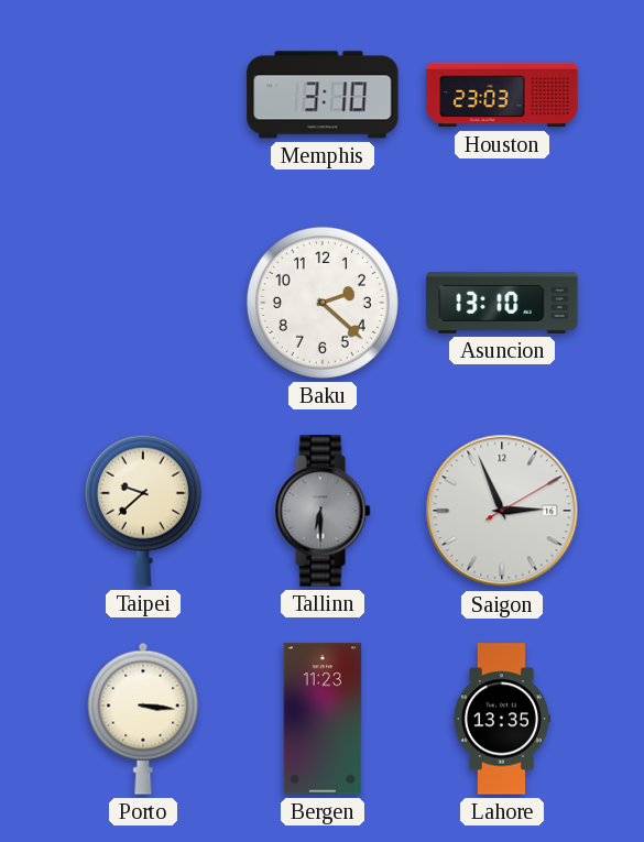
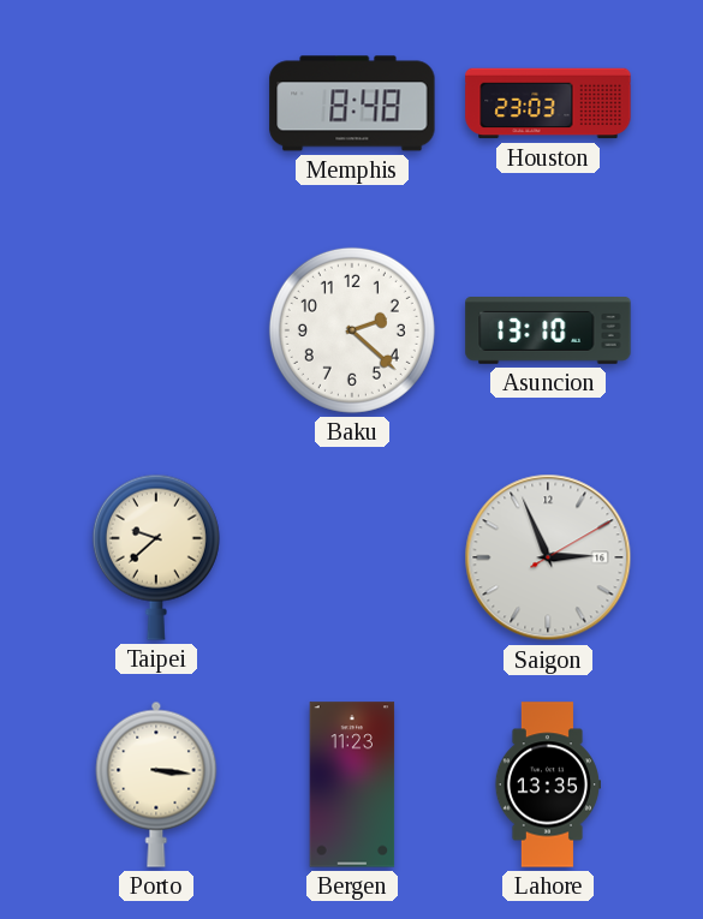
Memphis: 3:10 -> 8:48 (352, 103)
Tallinn: 6:30 -> none (323, 511)
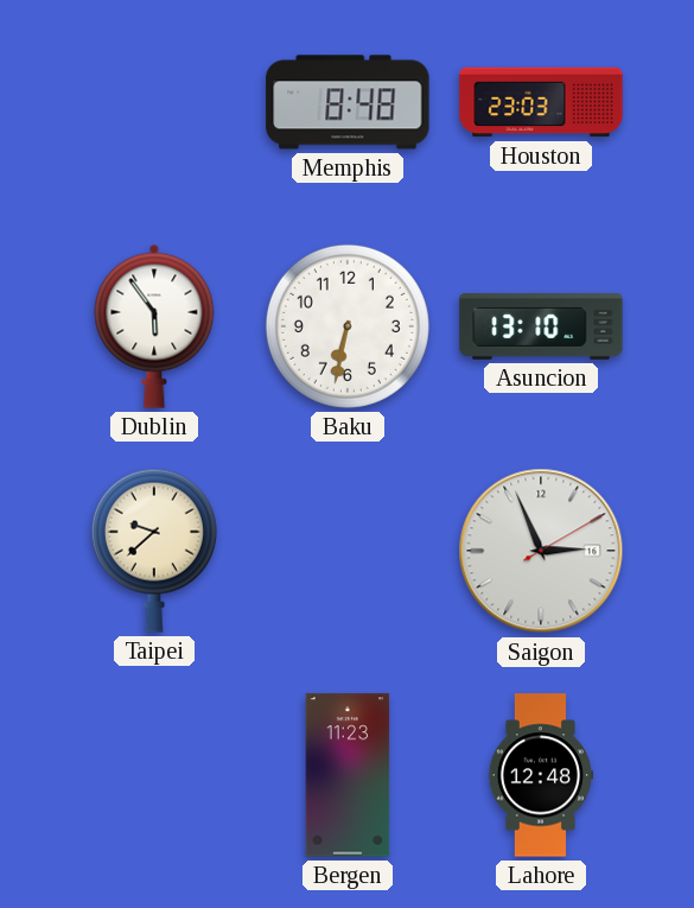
Dublin: none -> 5:54 (154, 326)
Baku: 2:22 -> 6:32 (348, 326)
Porto: 3:16 -> none (156, 784)
Lahore: 13:35 -> 12:48 (540, 775)
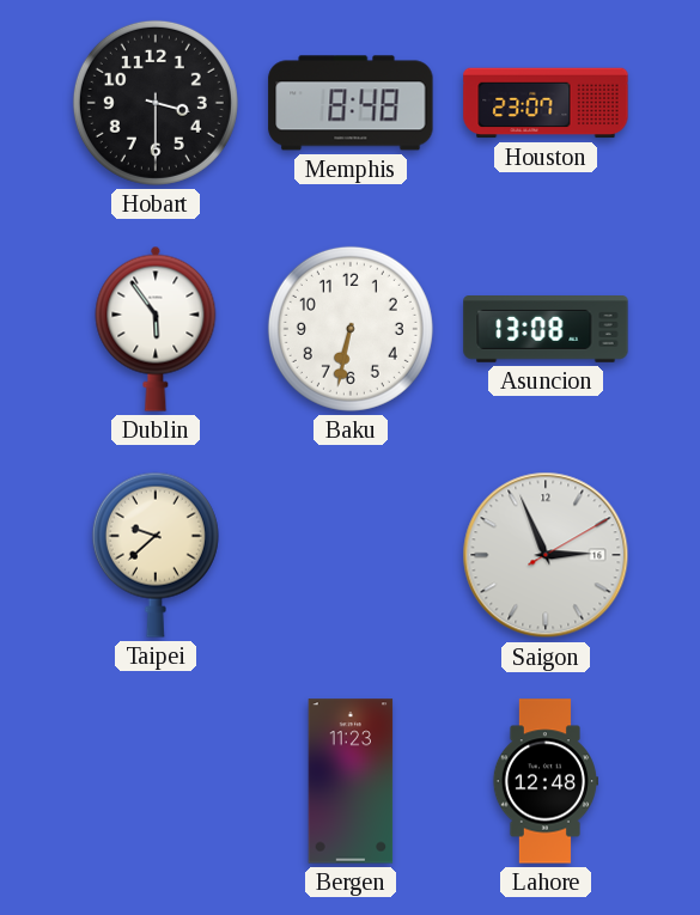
Hobart: none -> 3:30 (156, 103)
Houston: 23:03 -> 23:07 (546, 103)
Asuncion: 13:10 -> 13:08 (546, 330)
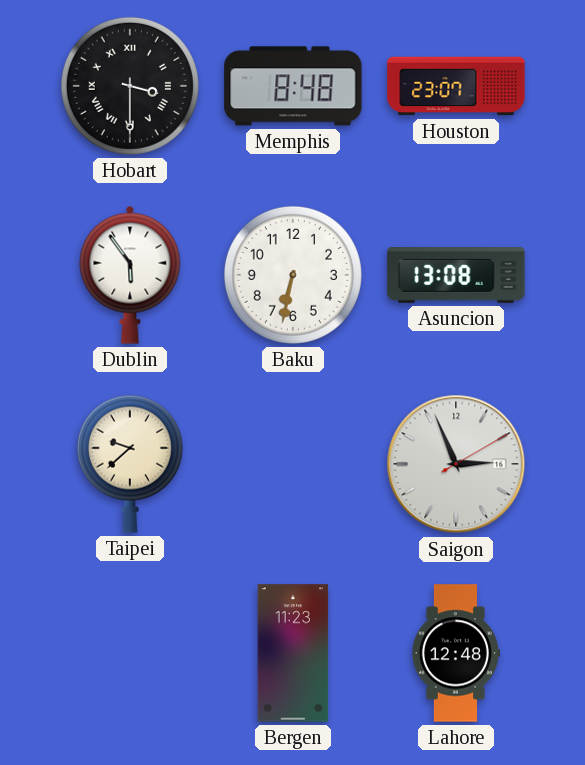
Hobart numerals: Arabic -> Roman (130, 86)
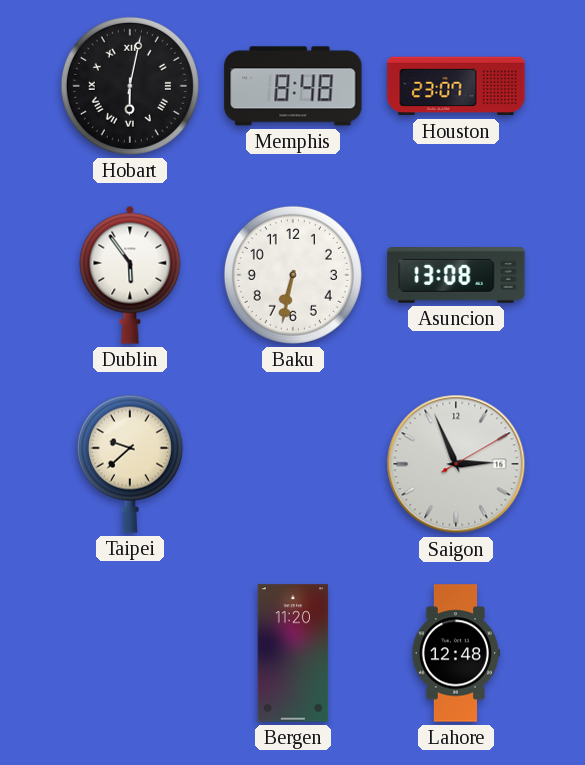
Hobart: 3:30 -> 6:02 (130, 86)
Bergen: 11:23 -> 11:20 (293, 653)
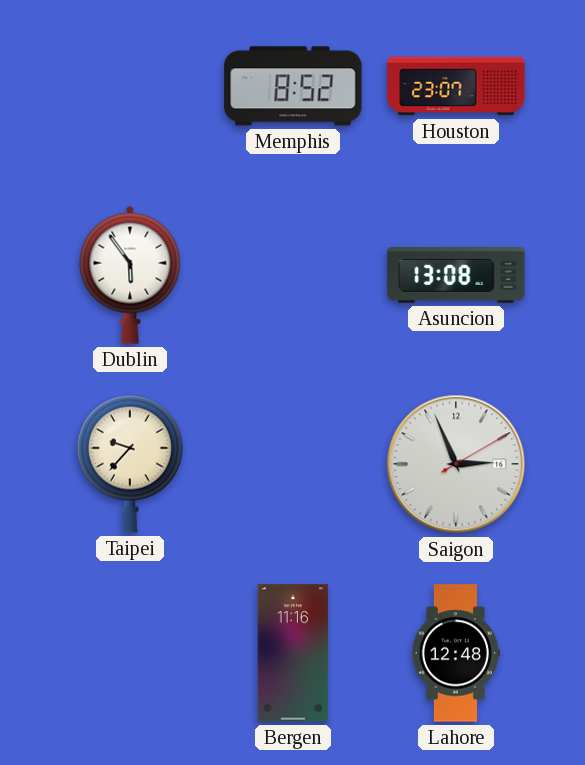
Hobart: 6:02 -> none (130, 86)
Memphis: 8:48 -> 8:52 (293, 86)
Baku: 6:32 -> none (293, 275)
Taipei: 9:38 -> 9:37 (130, 464)
Bergen: 11:20 -> 11:16 (293, 653)
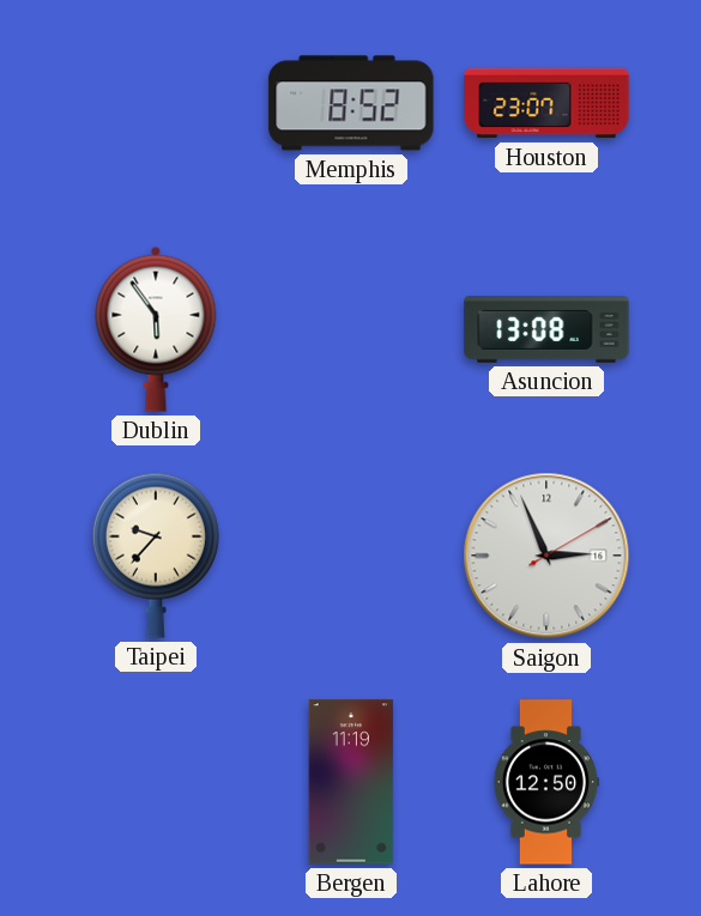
Bergen: 11:16 -> 11:19 (351, 782)
Lahore: 12:48 -> 12:50 (545, 782)
